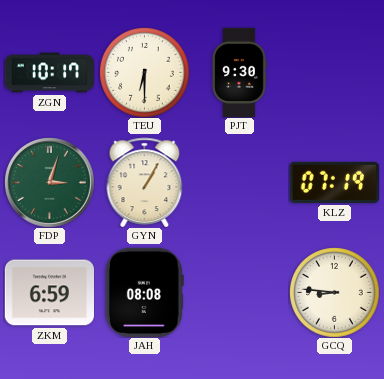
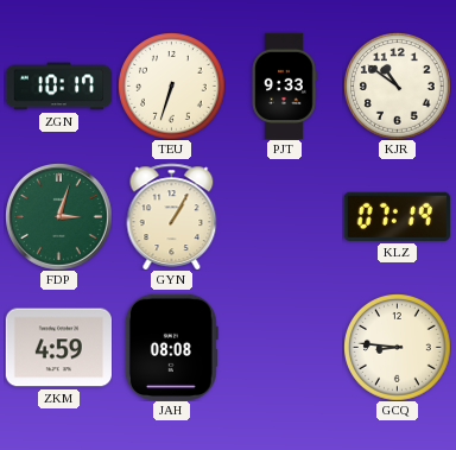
TEU: 6:30 -> 6:33 (172, 87)
PJT: 9:30 -> 9:33 (284, 85)
KJR: none -> 10:51 (398, 87)
ZKM: 6:59 -> 4:59 (58, 348)
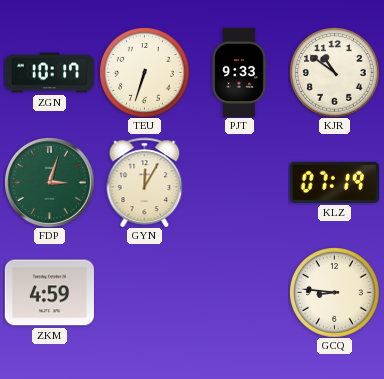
GYN: 1:05 -> 12:05 (145, 182)
JAH: 08:08 -> none (171, 347)
